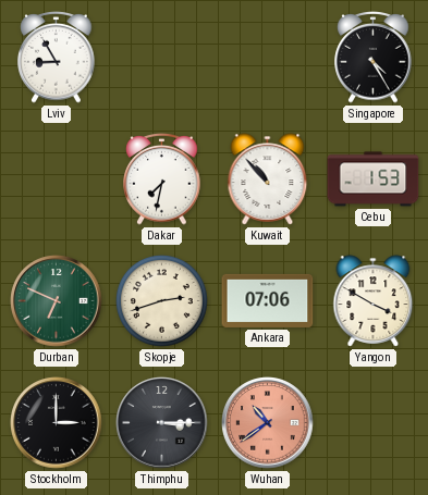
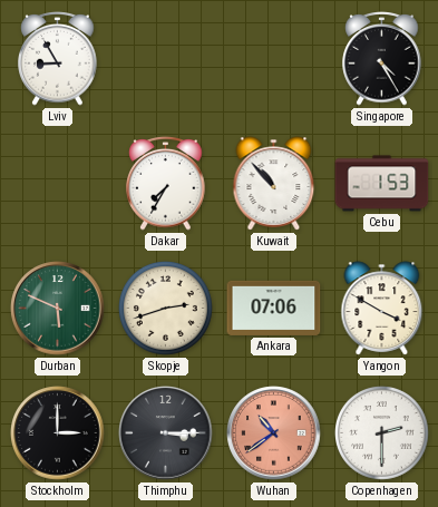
Dakar: 7:32 -> 7:35 (166, 184)
Durban: 6:49 -> 5:49 (58, 309)
Copenhagen: none -> 2:30 (382, 433)
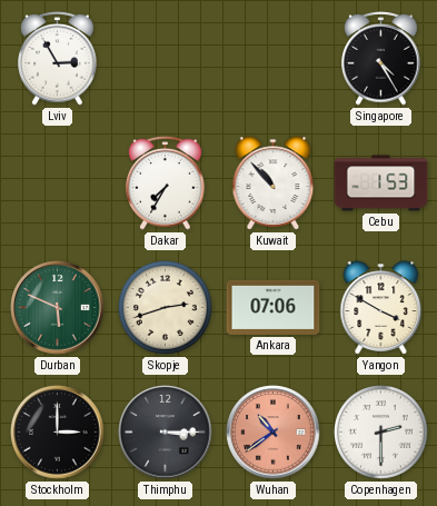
Lviv: 8:55 -> 2:55 (58, 59)
